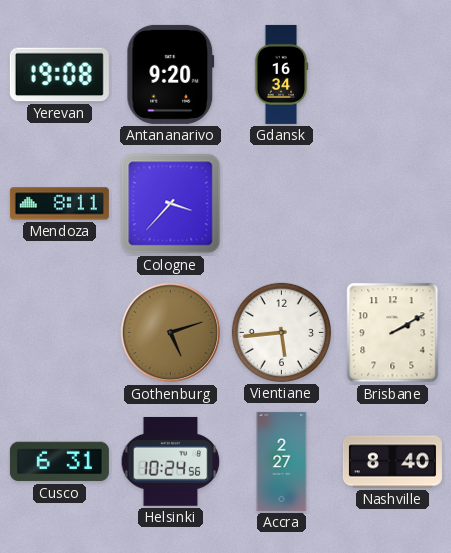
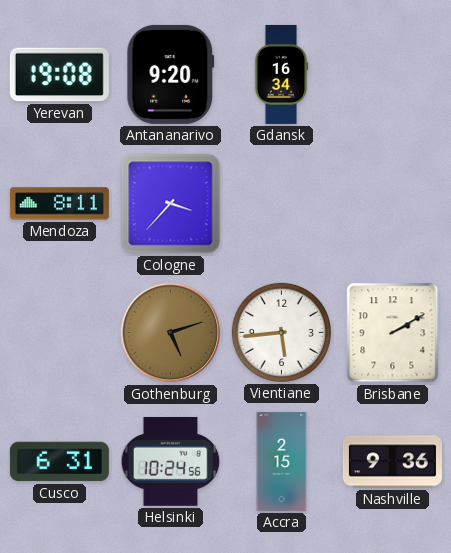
Accra: 2:27 -> 2:15 (282, 461)
Nashville: 8:40 -> 9:36 (392, 462)
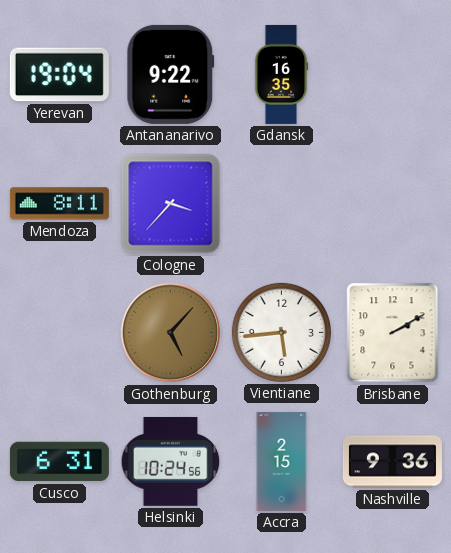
Yerevan: 19:08 -> 19:04 (59, 75)
Antananarivo: 9:20 -> 9:22 (171, 74)
Gdansk: 16:34 -> 16:35 (281, 74)
Gothenburg: 5:12 -> 5:07 (171, 333)
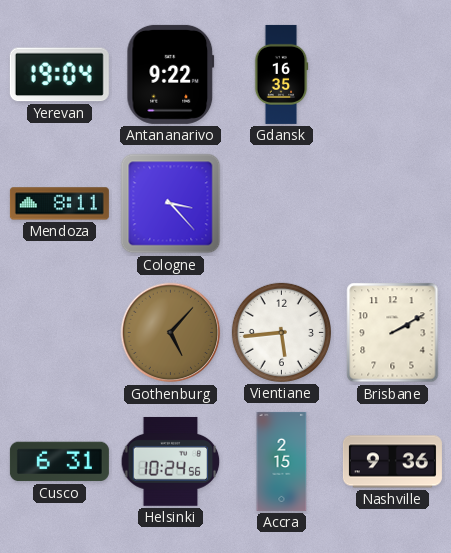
Cologne: 3:37 -> 3:23 (171, 204)
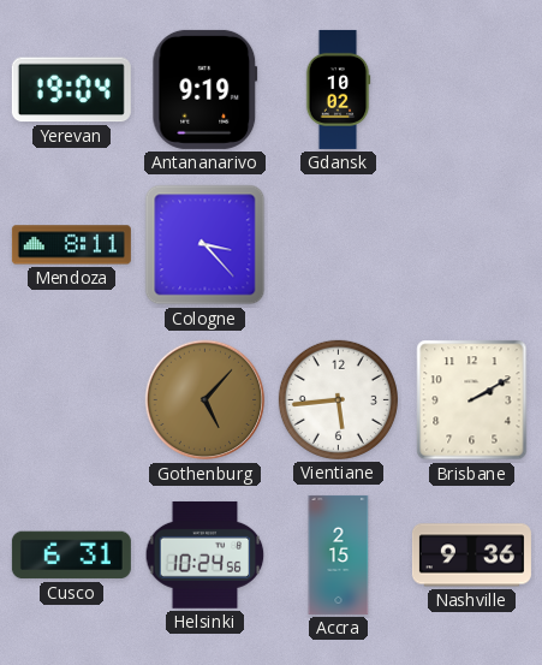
Antananarivo: 9:22 -> 9:19 (206, 89)
Gdansk: 16:35 -> 10:02 (338, 89)
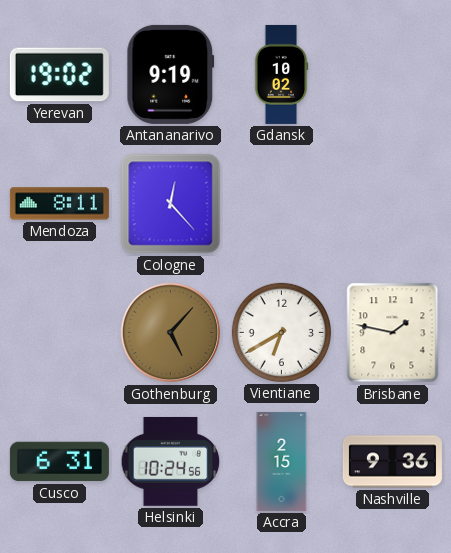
Yerevan: 19:04 -> 19:02 (59, 75)
Cologne: 3:23 -> 12:23 (171, 204)
Vientiane: 5:44 -> 6:40 (281, 332)
Brisbane: 2:10 -> 1:47 (393, 333)
